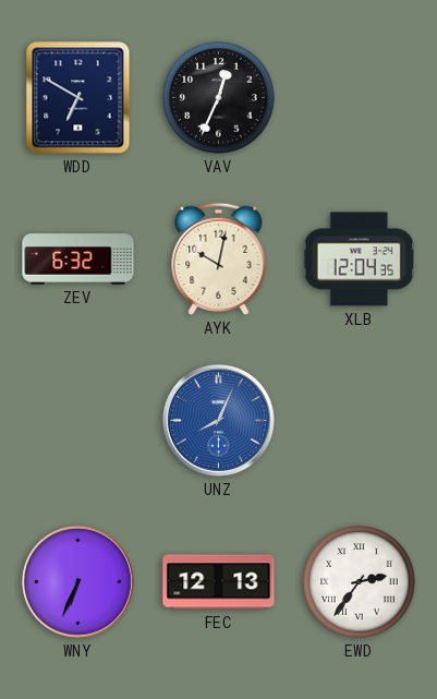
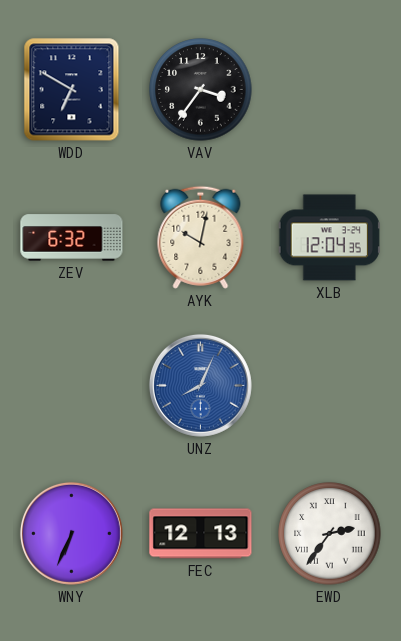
VAV: 12:34 -> 3:36 (201, 90)
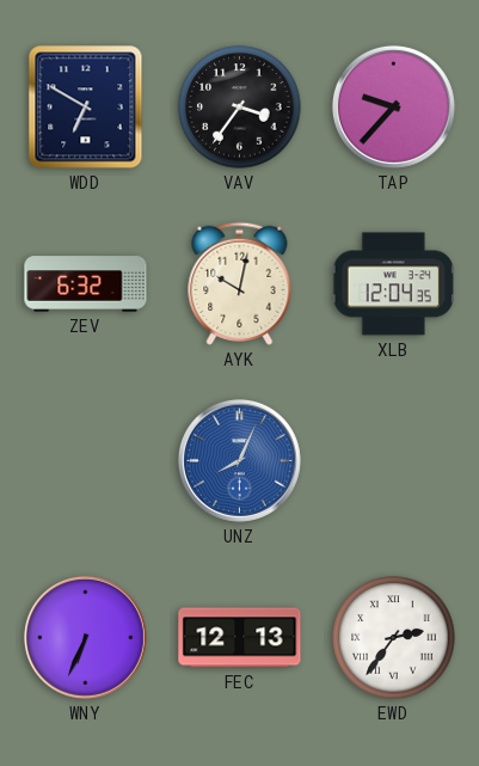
TAP: none -> 9:37 (393, 106)
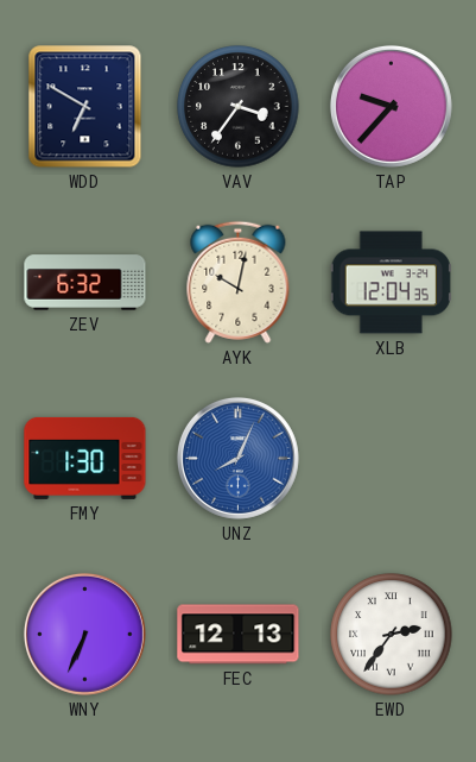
FMY: none -> 1:30 (85, 458)
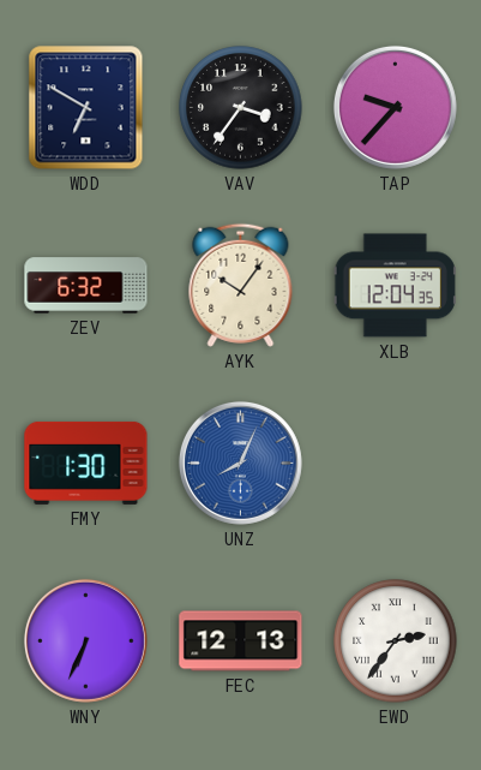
AYK: 10:02 -> 10:06 (241, 285)
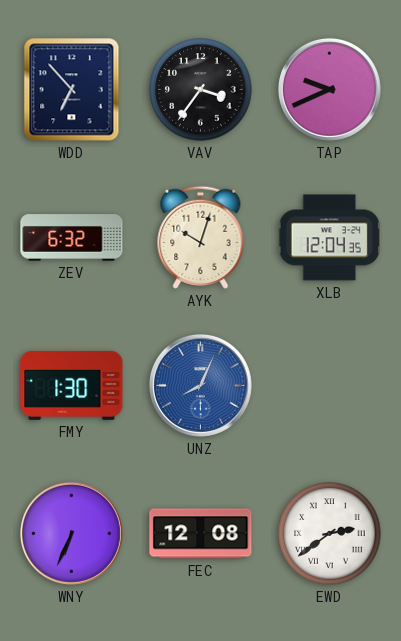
WDD: 6:50 -> 6:53 (72, 90)
TAP: 9:37 -> 9:41 (329, 89)
AYK: 10:06 -> 10:03 (201, 237)
FEC: 12:13 -> 12:08 (201, 534)
EWD: 2:36 -> 2:39 (330, 534)
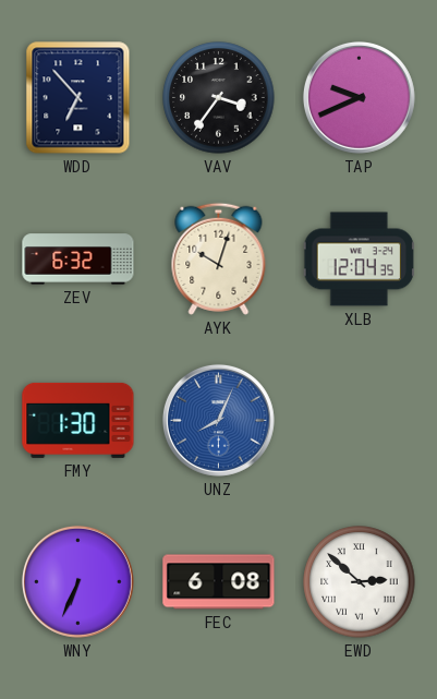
FEC: 12:08 -> 6:08 (219, 582)
EWD: 2:39 -> 2:52 (360, 582)
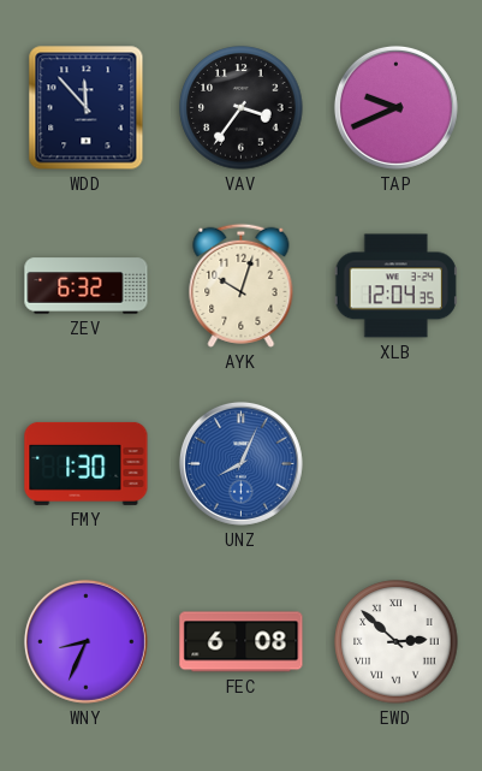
WDD: 6:53 -> 11:53 (87, 108)
WNY: 6:34 -> 8:34 (85, 641)
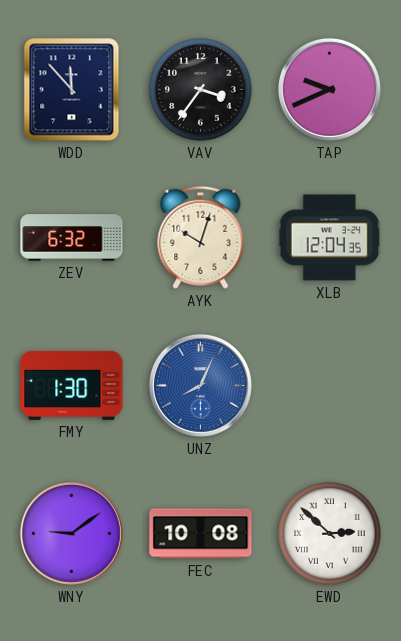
WNY: 8:34 -> 9:09 (71, 533)
FEC: 6:08 -> 10:08 (201, 534)
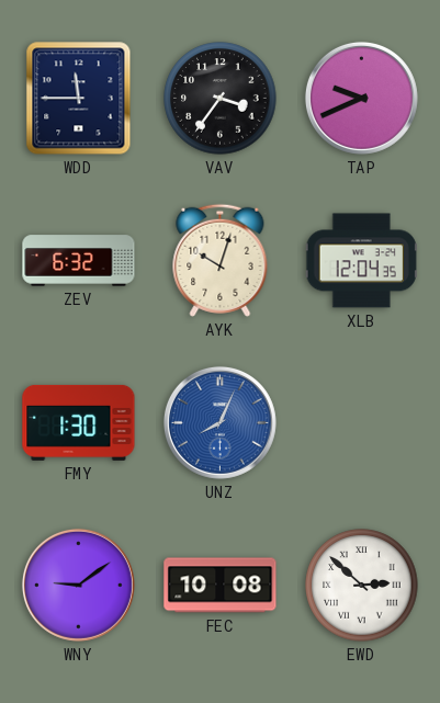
WDD: 11:53 -> 11:45 (79, 99)
